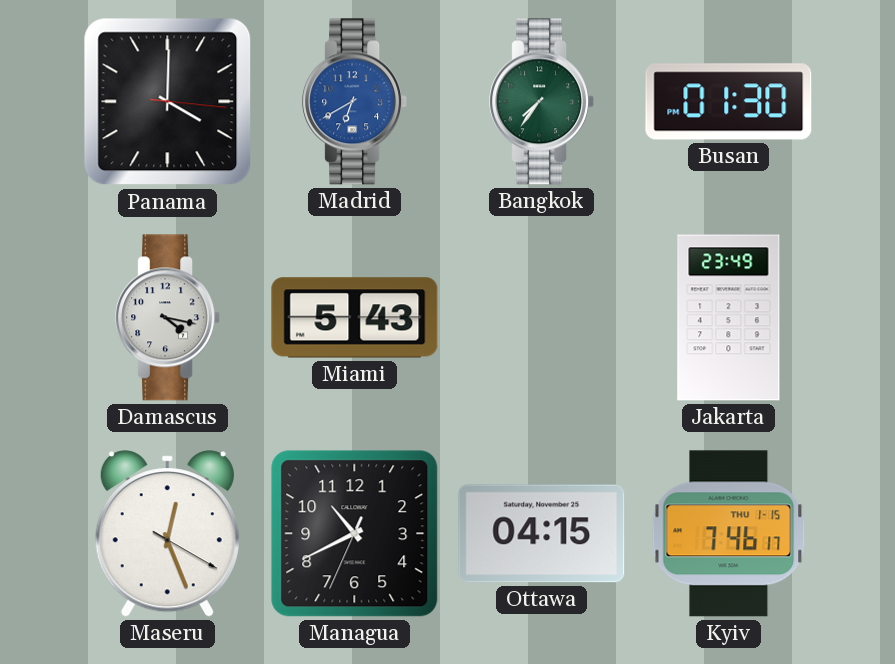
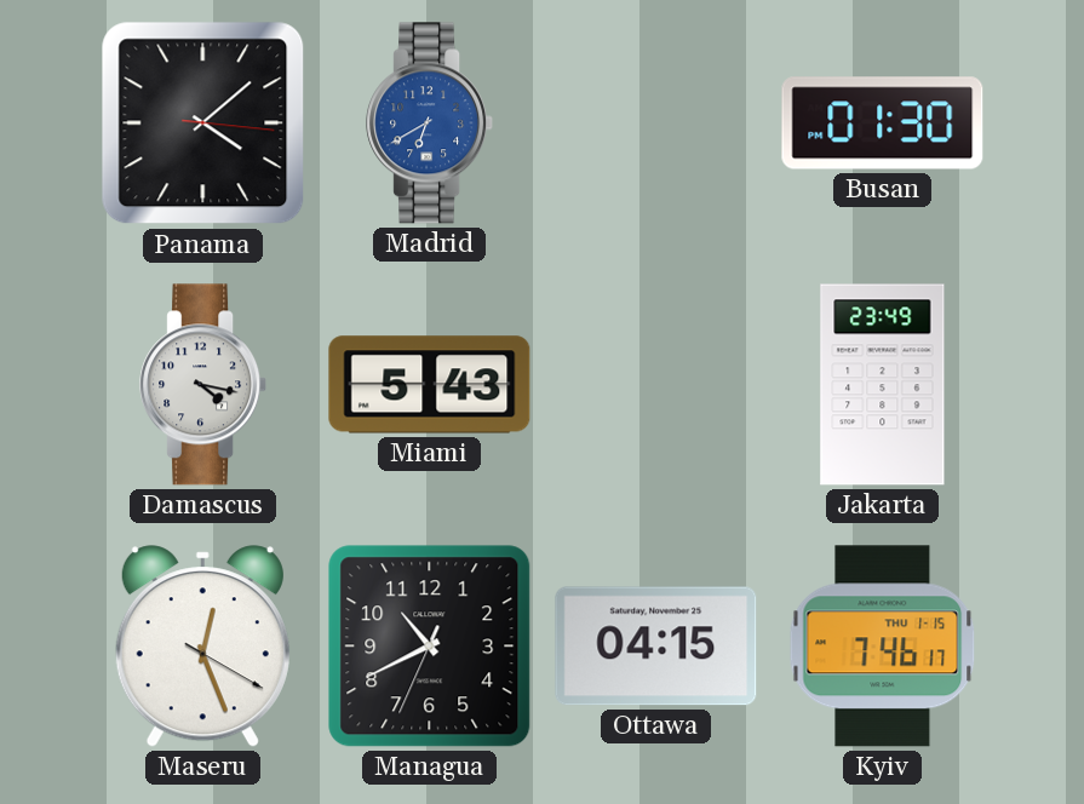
Panama: 4:00 -> 4:08 (203, 124)
Bangkok: 7:36 -> none (542, 102)
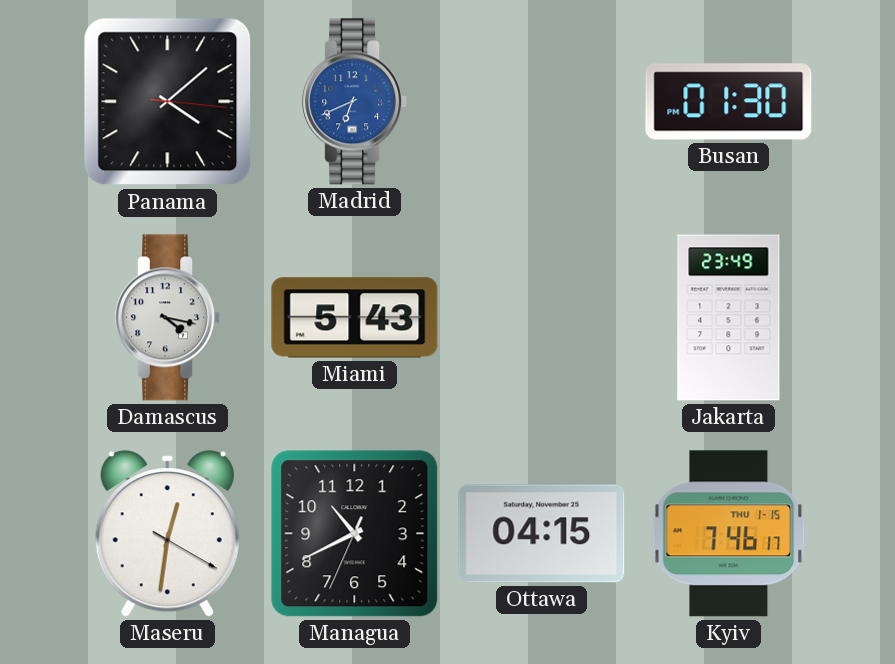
Madrid: 6:40 -> 6:41 (355, 102)
Maseru: 12:26 -> 12:31 (167, 534)
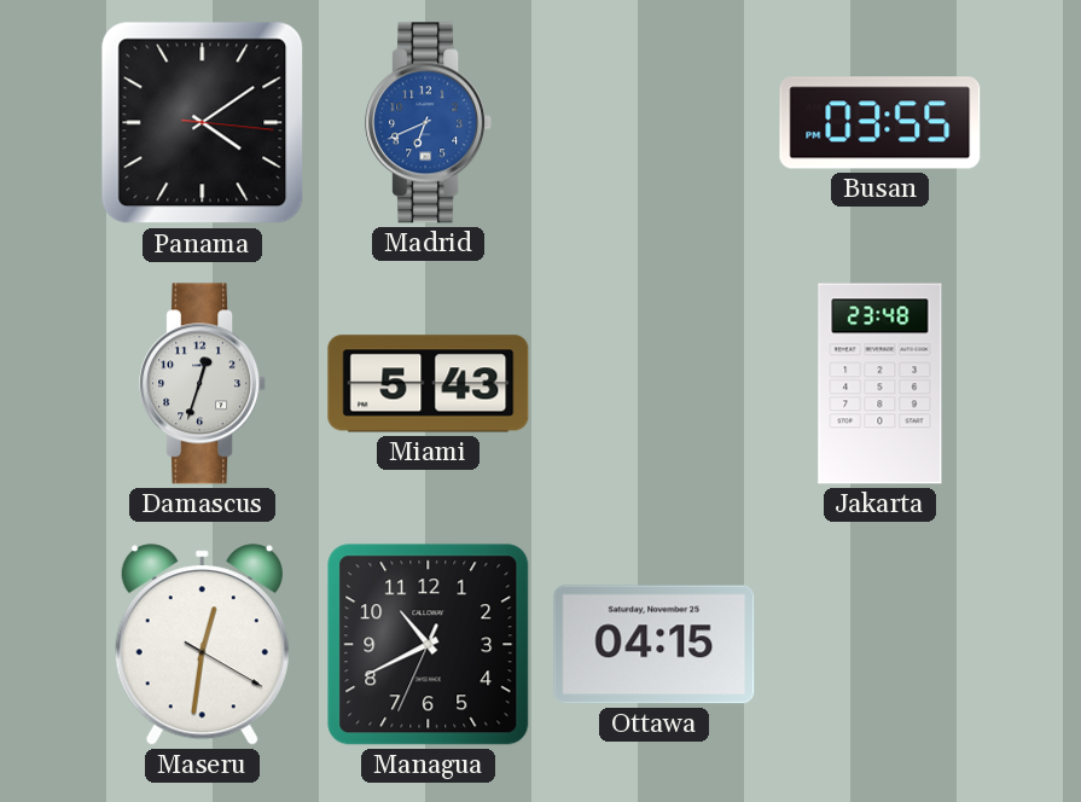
Panama: 4:08 -> 4:09 (203, 123)
Busan: 01:30 -> 03:55 (881, 123)
Damascus: 4:17 -> 12:33 (203, 384)
Jakarta: 23:49 -> 23:48 (881, 384)
Kyiv: 7:46 -> none (729, 534)
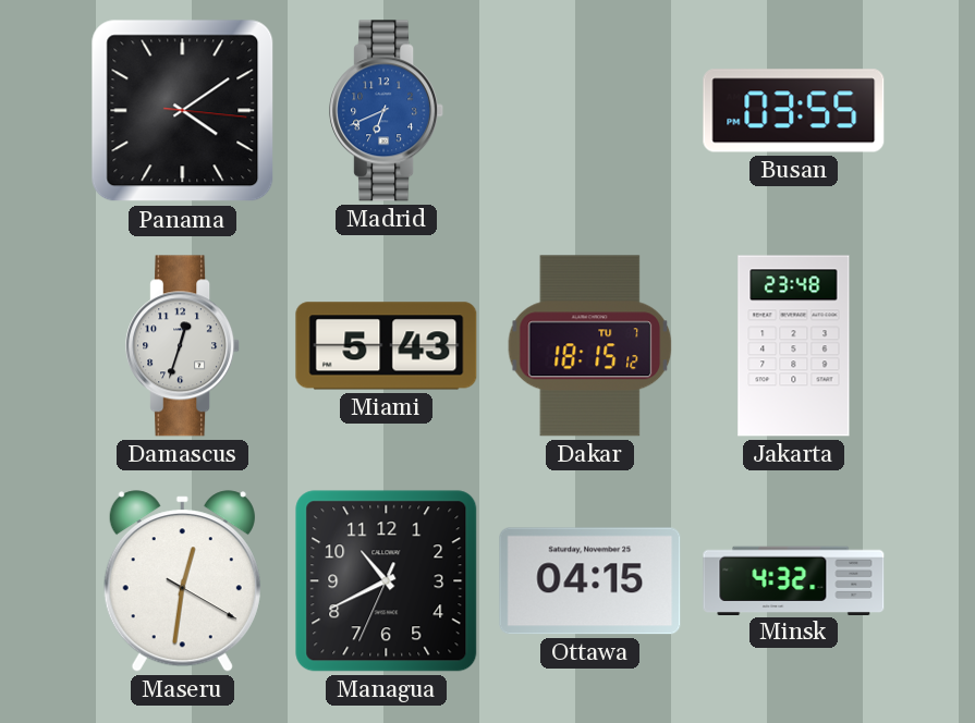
Dakar: none -> 18:15 (590, 346)
Minsk: none -> 4:32 (794, 580)
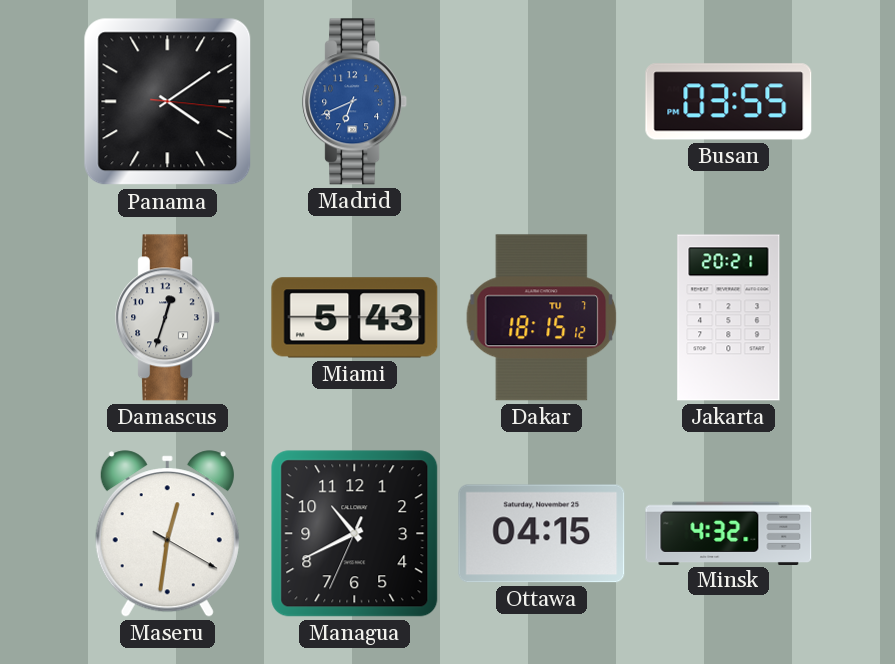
Jakarta: 23:48 -> 20:21 (729, 318)
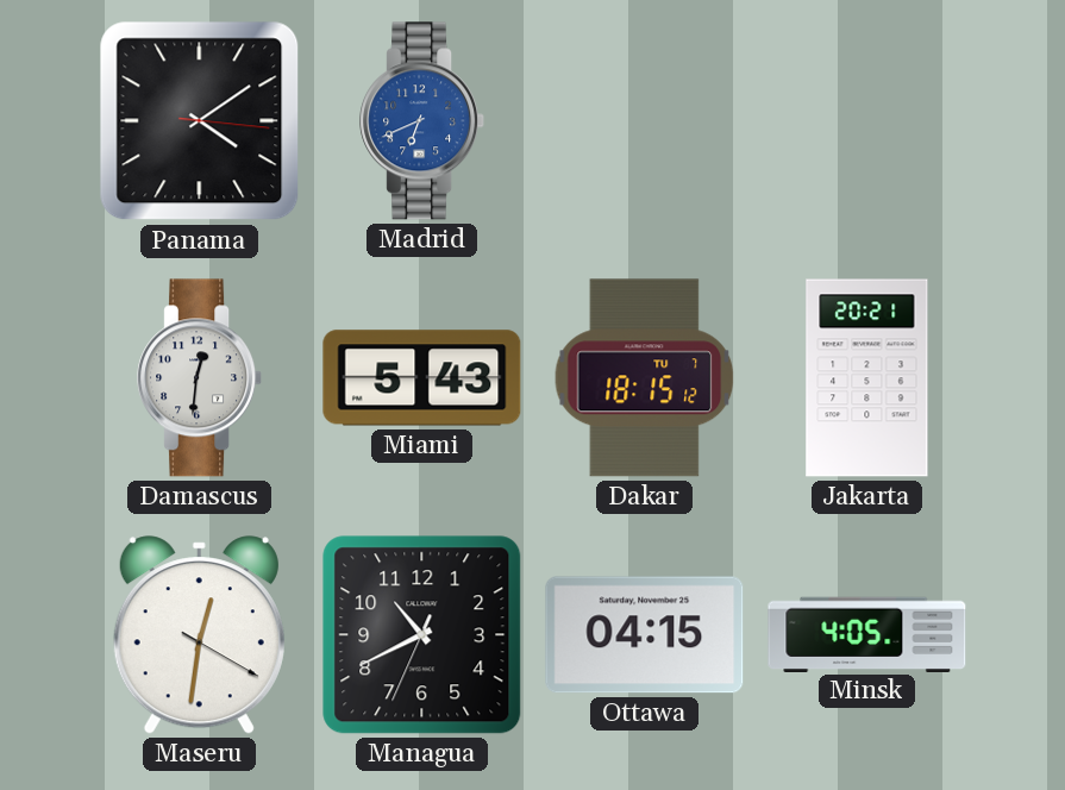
Busan: 03:55 -> none (729, 102)
Damascus: 12:33 -> 12:31 (200, 378)
Minsk: 4:32 -> 4:05 (867, 634)
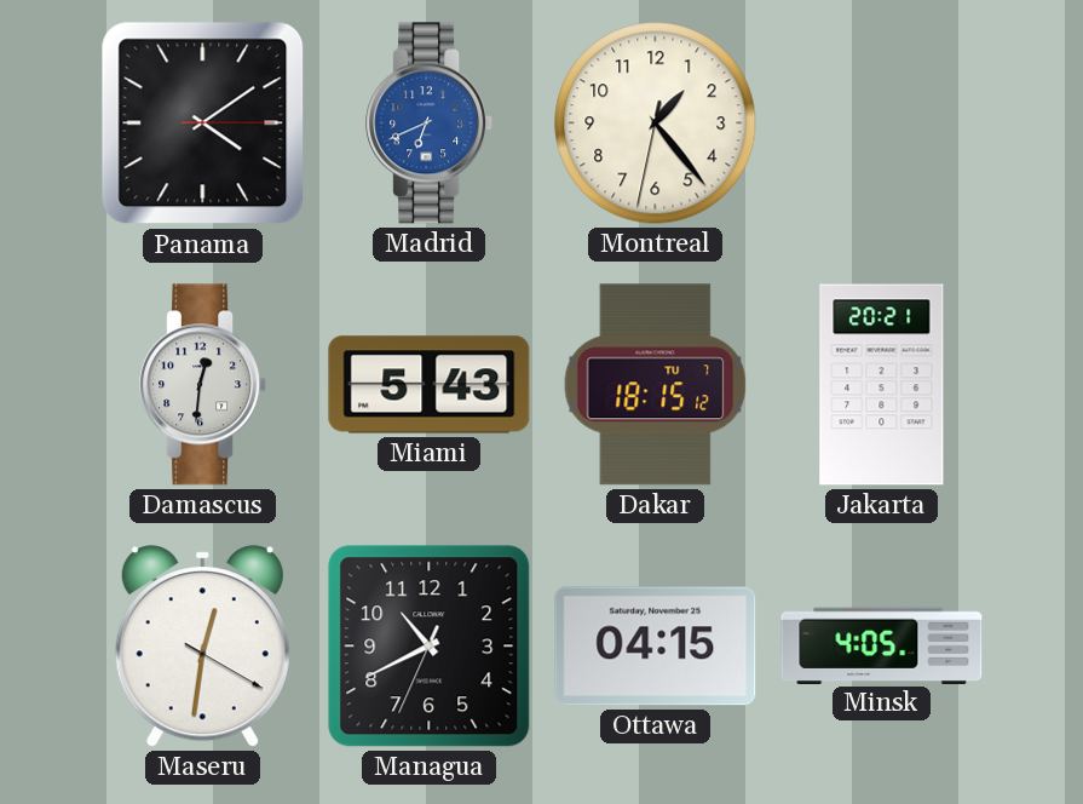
Panama: 4:09:16 -> 4:09:15 (203, 124)
Montreal: none -> 1:23 (656, 124)
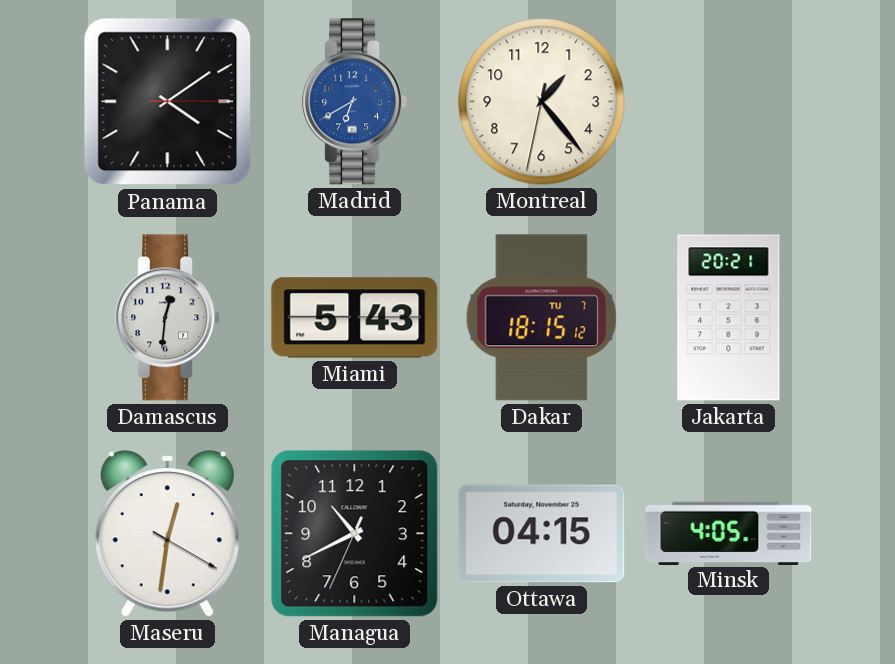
Madrid: 6:41 -> 6:40 (355, 102)
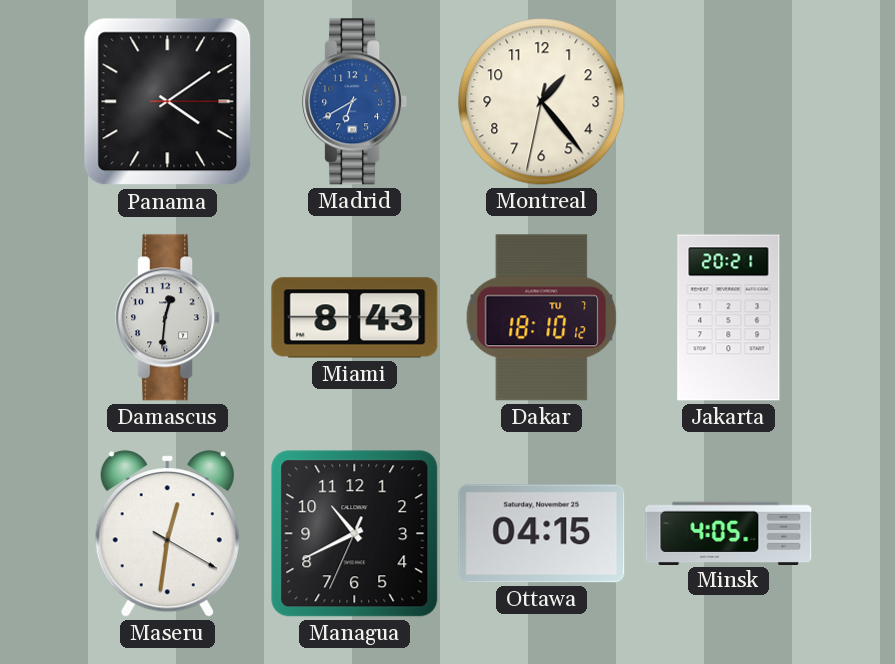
Miami: 5:43 -> 8:43 (355, 318)
Dakar: 18:15 -> 18:10 (542, 318)
